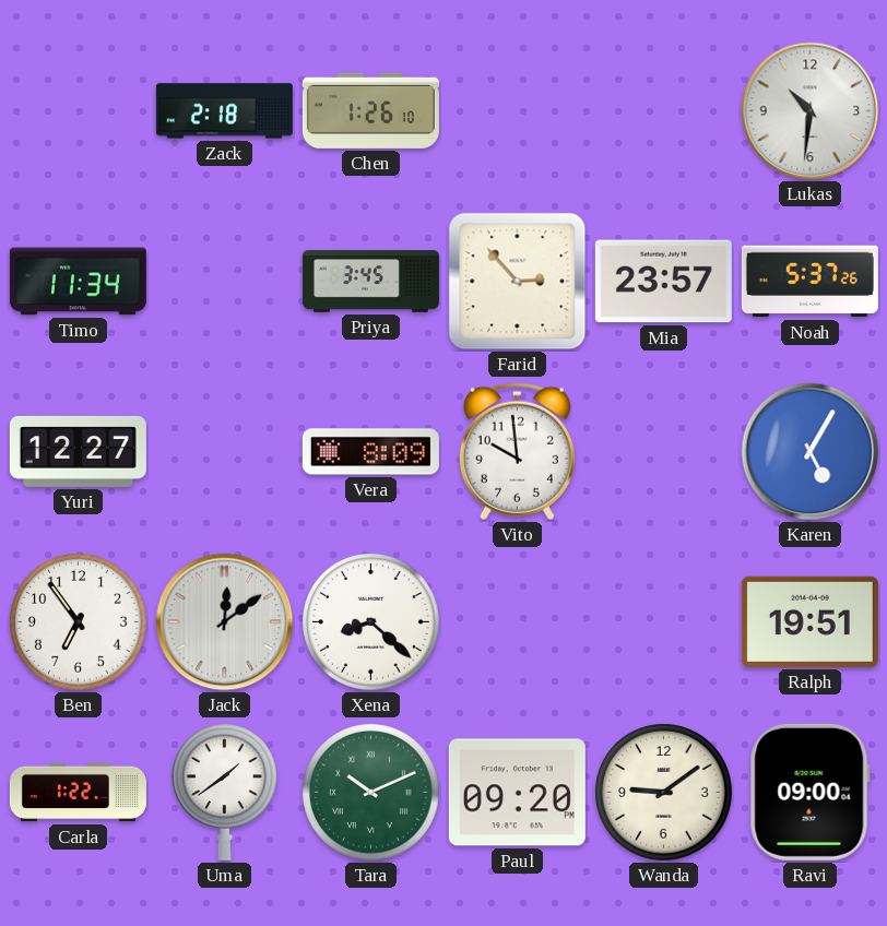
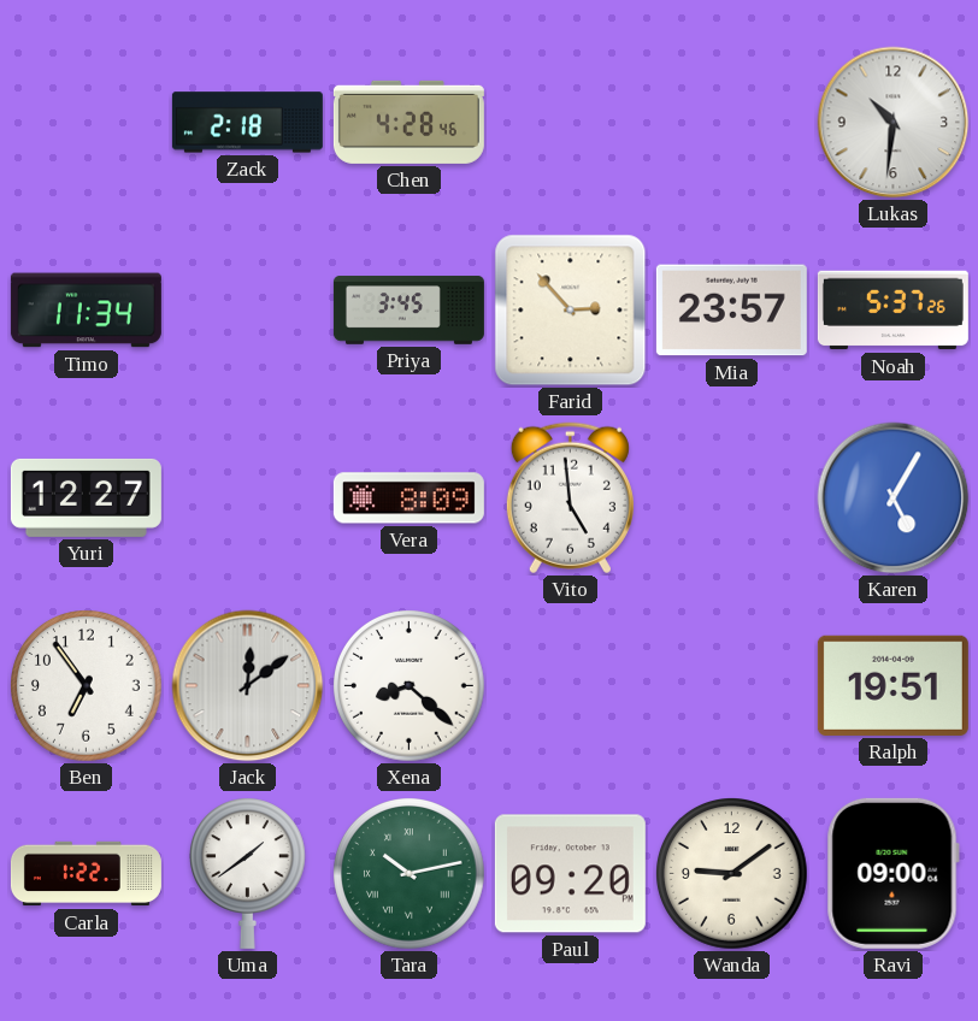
Chen: 1:26 -> 4:28 (408, 122)
Vito: 9:59 -> 4:59 (570, 498)
Tara: 10:11 -> 10:13 (410, 874)
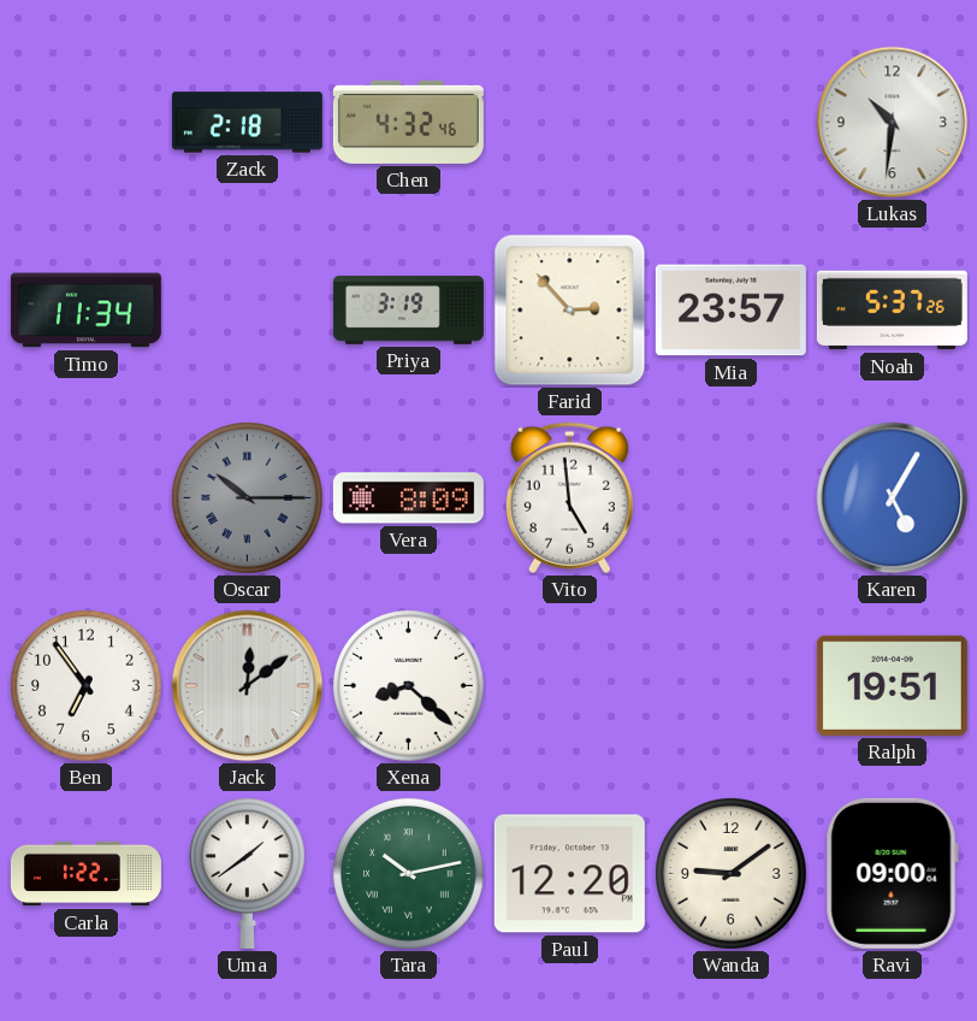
Chen: 4:28 -> 4:32 (408, 122)
Priya: 3:45 -> 3:19 (408, 311)
Yuri: 12:27 -> none (86, 497)
Oscar: none -> 10:15 (248, 498)
Paul: 09:20 -> 12:20 (569, 874)
